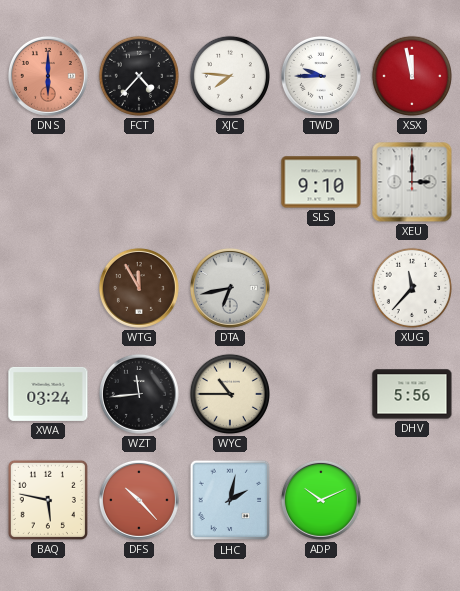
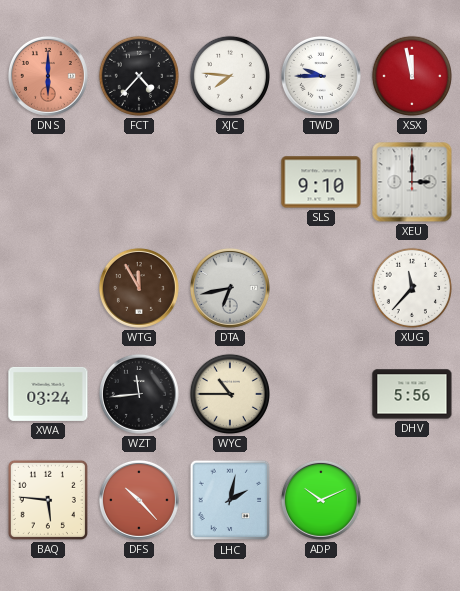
BAQ: 5:47 -> 5:46 (48, 500)
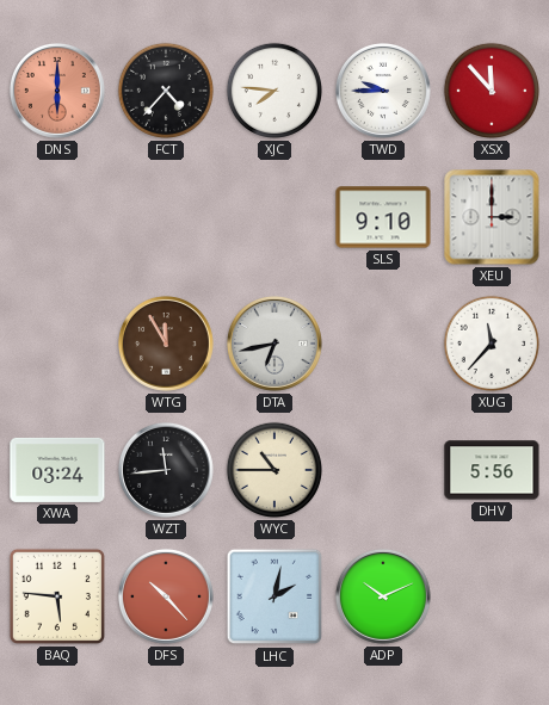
XSX: 11:58 -> 11:53 (492, 91)
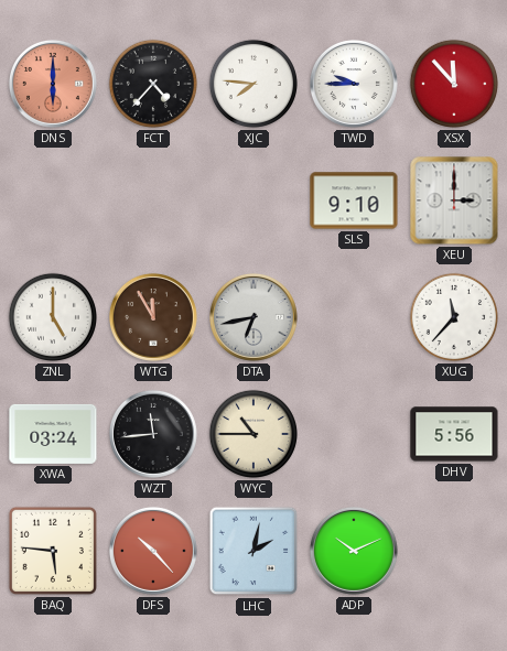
ZNL: none -> 5:00 (53, 317)
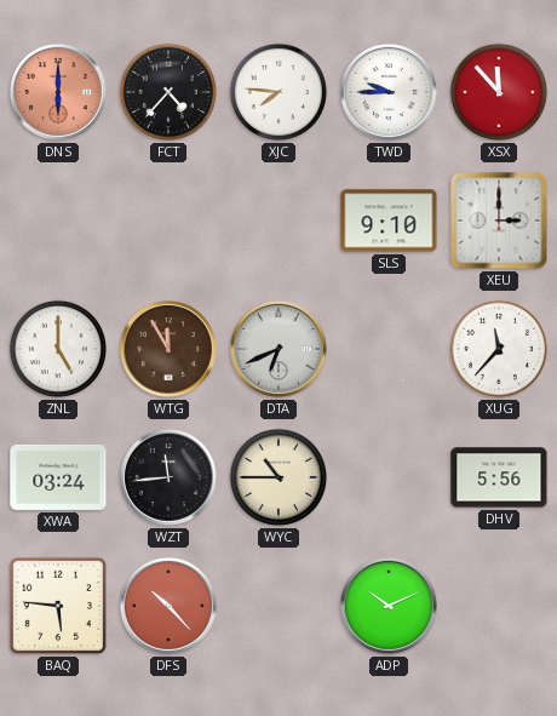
DTA: 6:43 -> 6:41 (278, 349)
LHC: 2:02 -> none (253, 551)
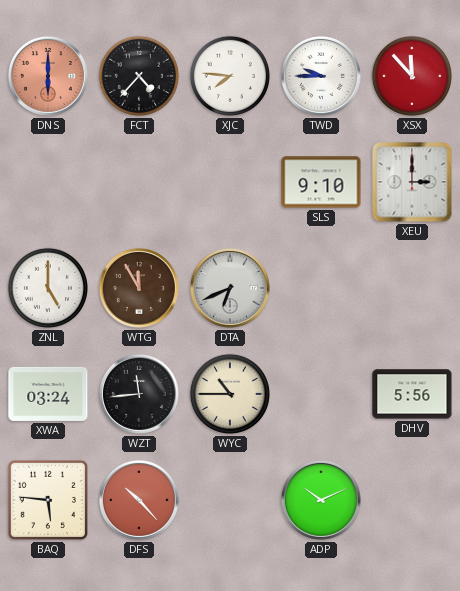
XUG: 11:37 -> none (499, 349)
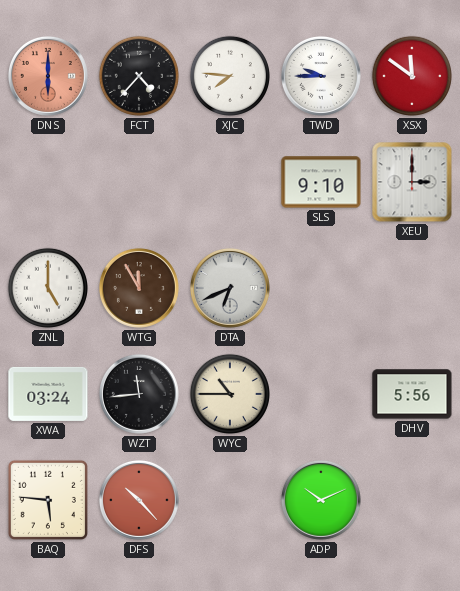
XSX: 11:53 -> 11:51 (412, 76)
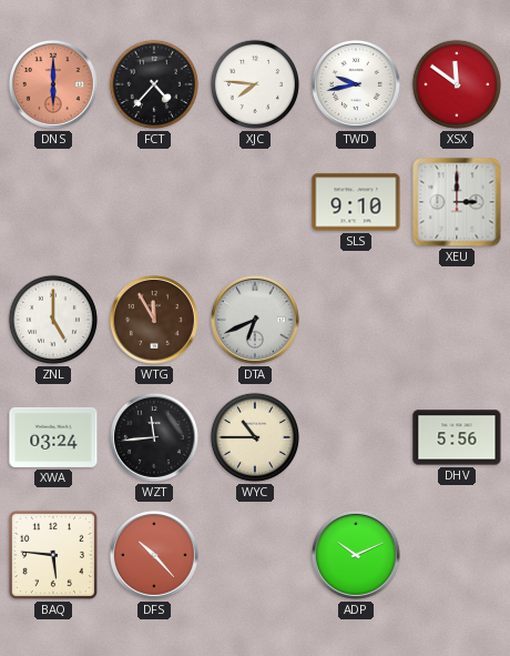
TWD: 9:45 -> 9:43 (356, 84)
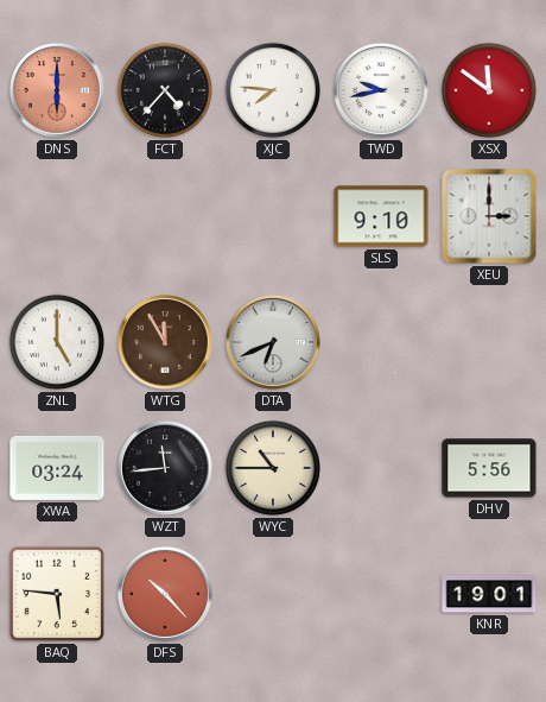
ADP: 10:11 -> none (356, 555)
KNR: none -> 19:01 (489, 594)
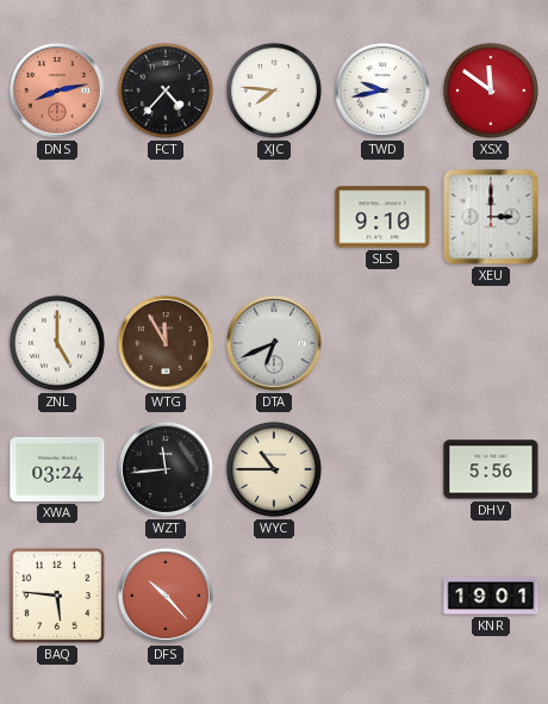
DNS: 6:00 -> 8:13 (57, 91)
